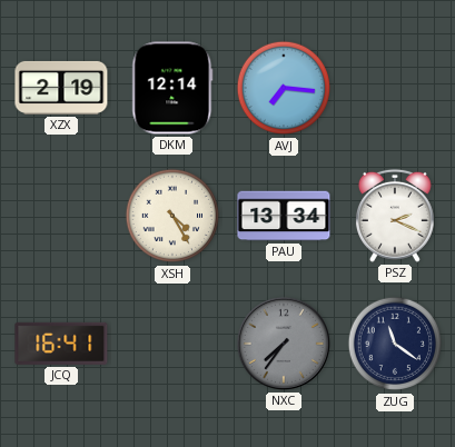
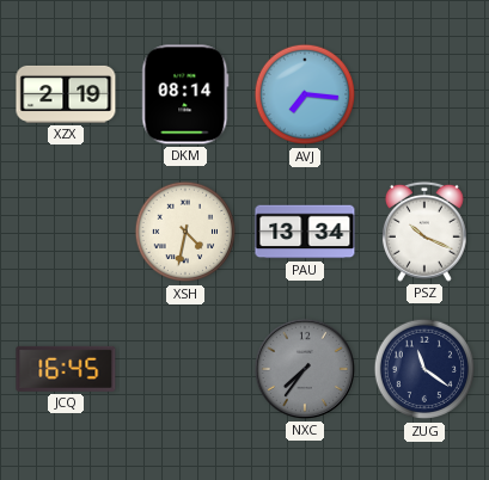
DKM: 12:14 -> 08:14 (185, 94)
XSH: 4:25 -> 4:32 (185, 232)
PSZ: 2:19 -> 10:19 (424, 232)
JCQ: 16:41 -> 16:45 (66, 369)
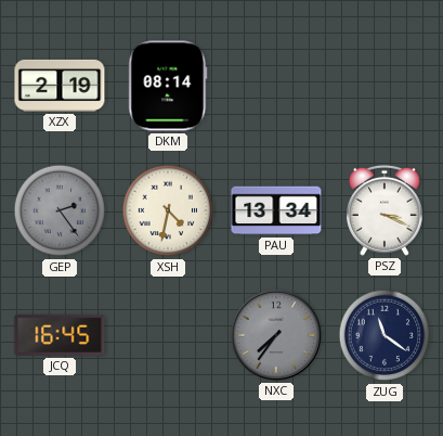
AVJ: 7:16 -> none (305, 94)
GEP: none -> 2:24 (60, 210)
PSZ: 10:19 -> 3:19 (385, 210)
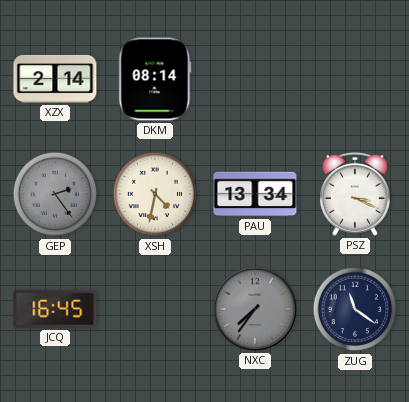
XZX: 2:19 -> 2:14 (55, 79)
